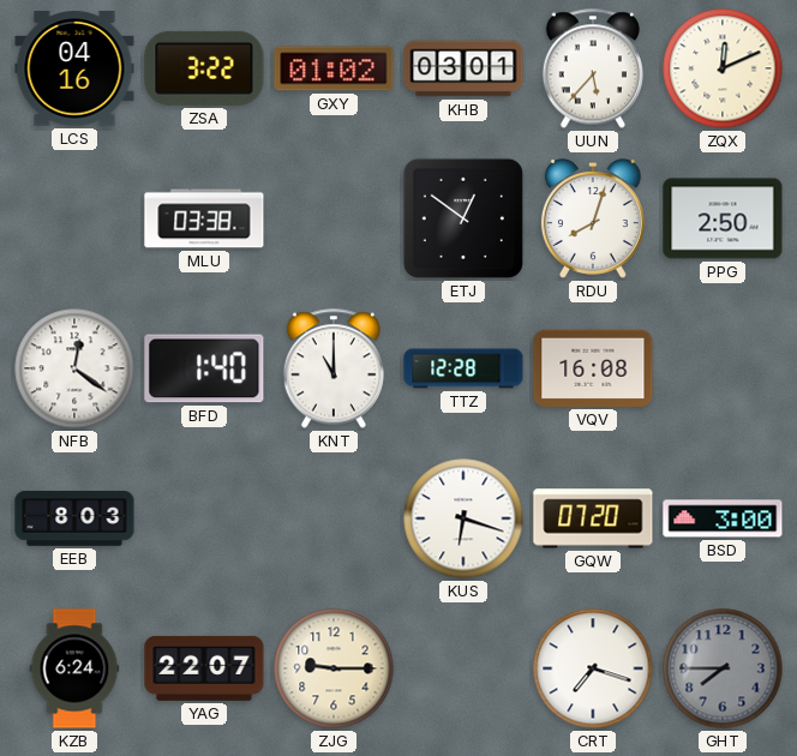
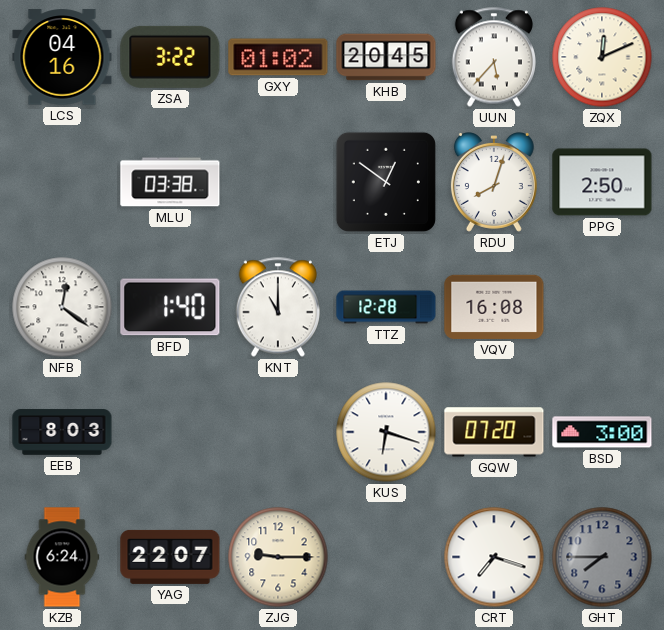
KHB: 03:01 -> 20:45 (386, 57)
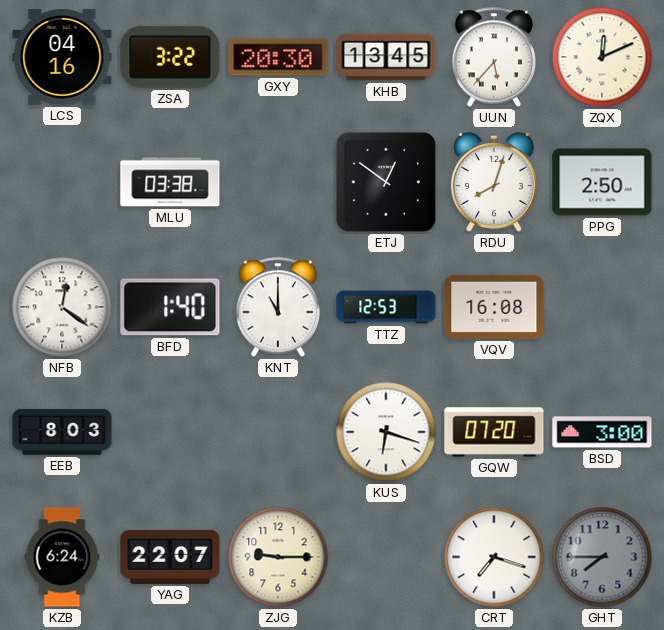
GXY: 01:02 -> 20:30 (278, 57)
KHB: 20:45 -> 13:45 (386, 57)
TTZ: 12:28 -> 12:53 (386, 307)
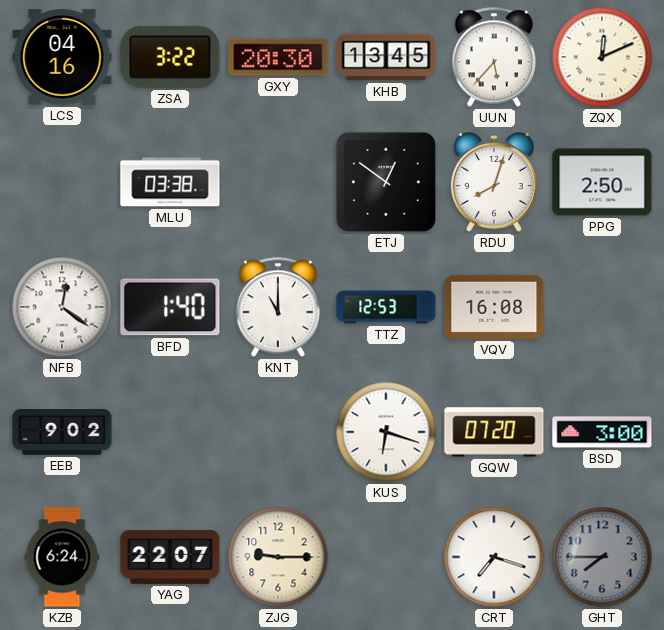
EEB: 8:03 -> 9:02 (62, 432)
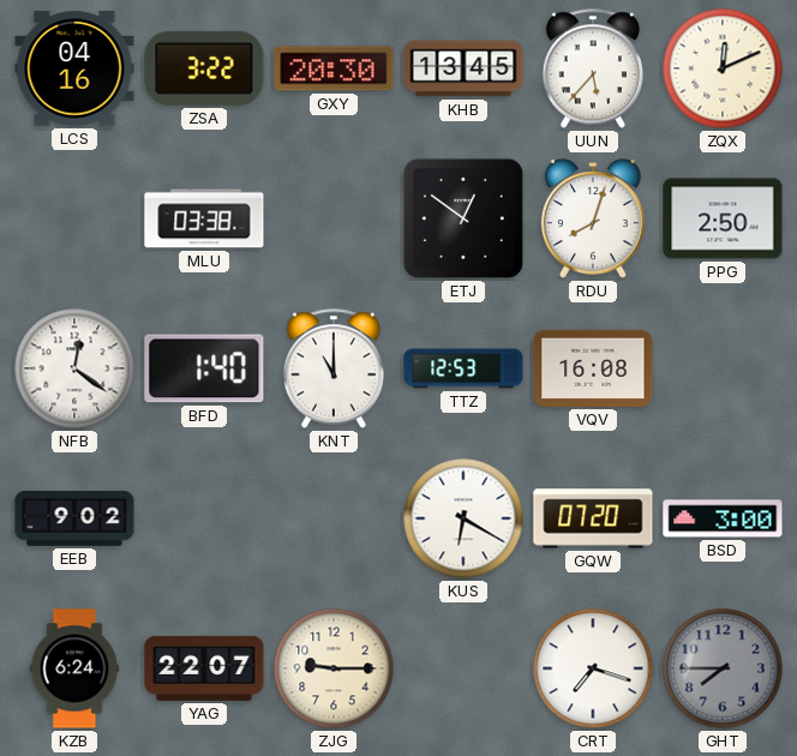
KUS: 6:18 -> 6:20 (463, 518)
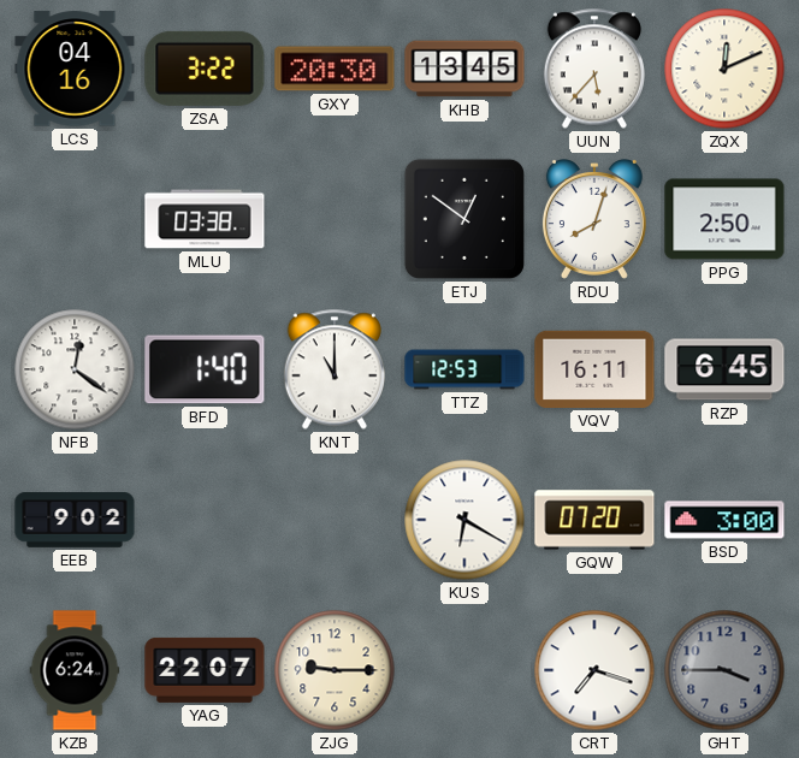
VQV: 16:08 -> 16:11 (594, 369)
RZP: none -> 6:45 (724, 369)
GHT: 7:45 -> 3:45 (724, 670)
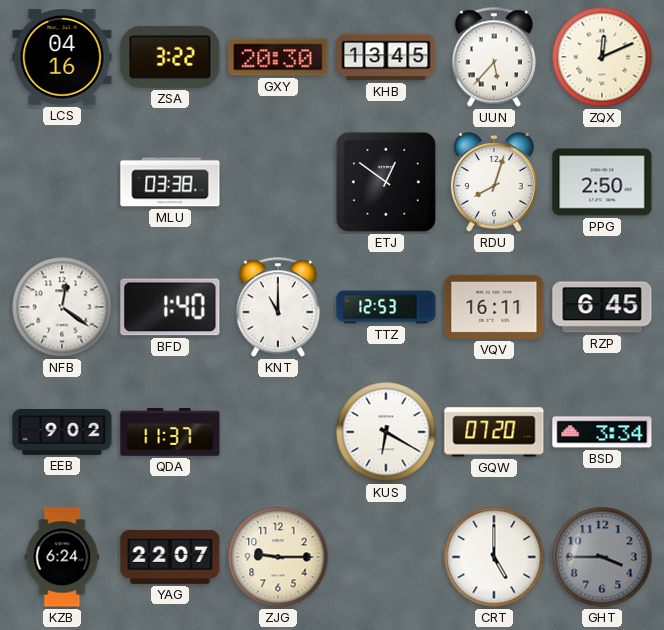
QDA: none -> 11:37 (170, 433)
BSD: 3:00 -> 3:34 (602, 432)
CRT: 7:18 -> 5:00 (494, 557)
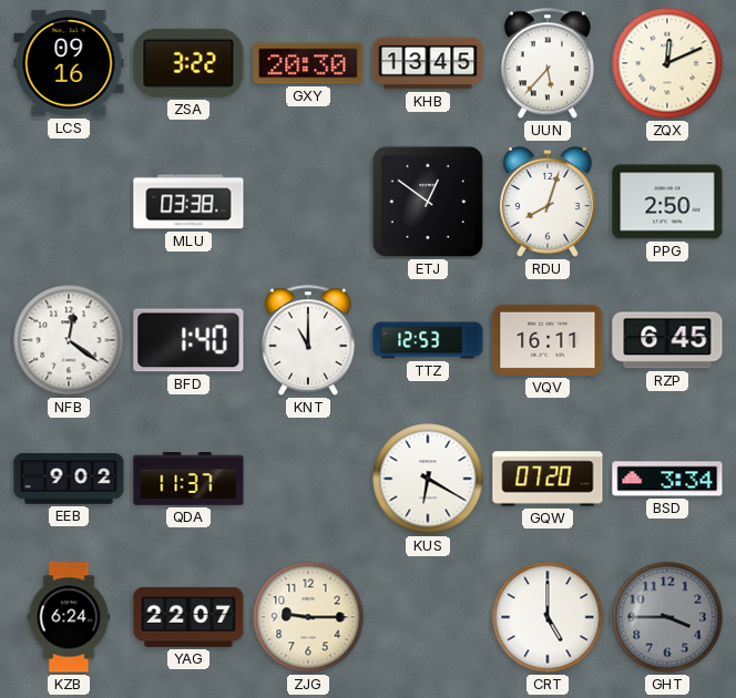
LCS: 04:16 -> 09:16 (69, 63)
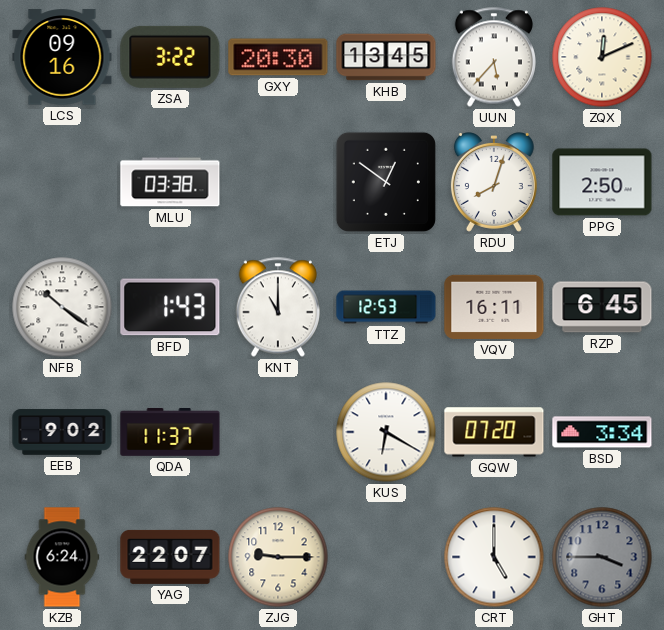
NFB: 12:21 -> 10:21 (62, 307)
BFD: 1:40 -> 1:43 (170, 307)
